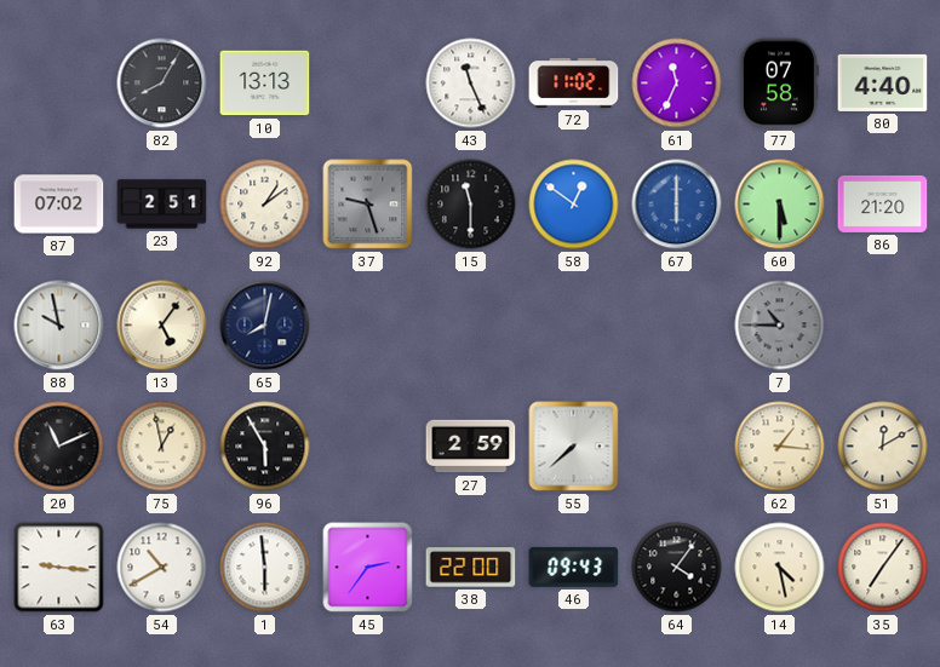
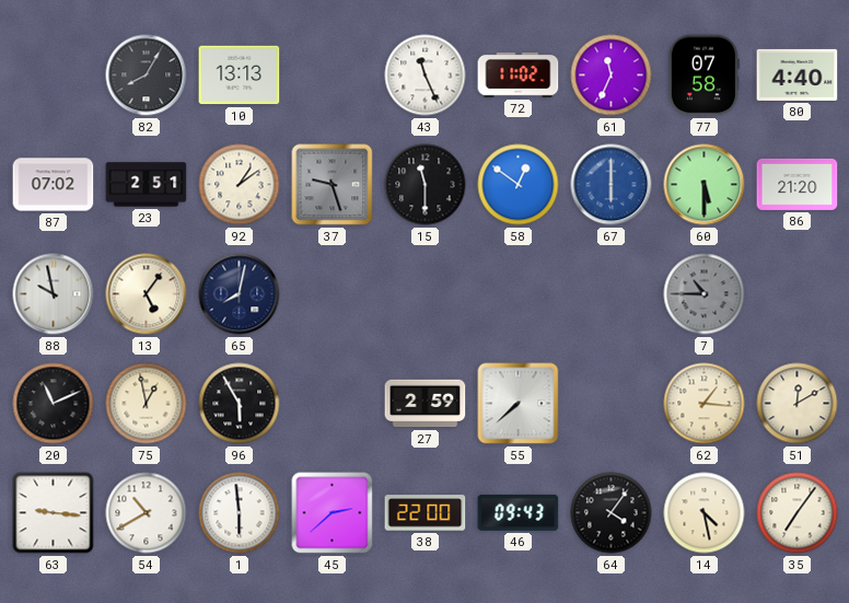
45: 2:36 -> 2:38 (333, 513)
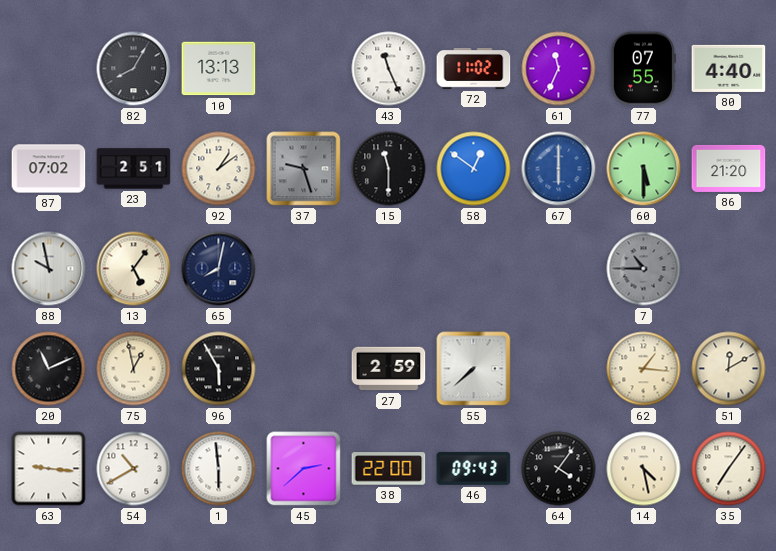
77: 07:58 -> 07:55 (643, 69)
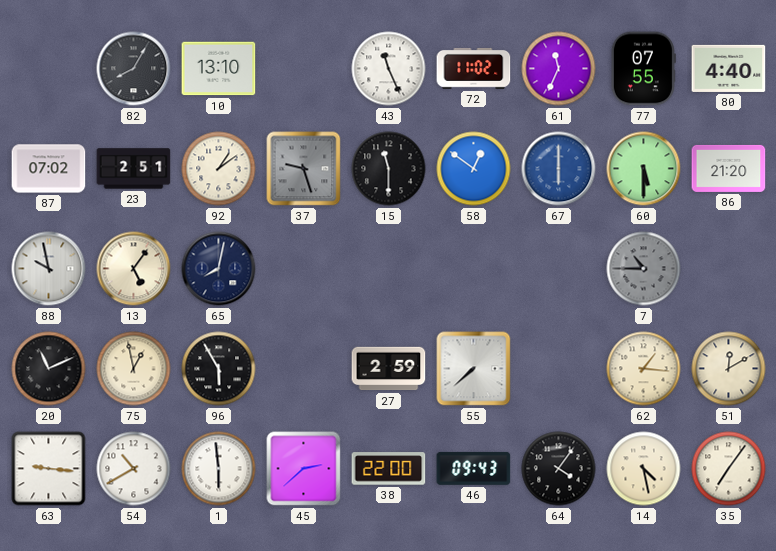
10: 13:13 -> 13:10 (219, 69)
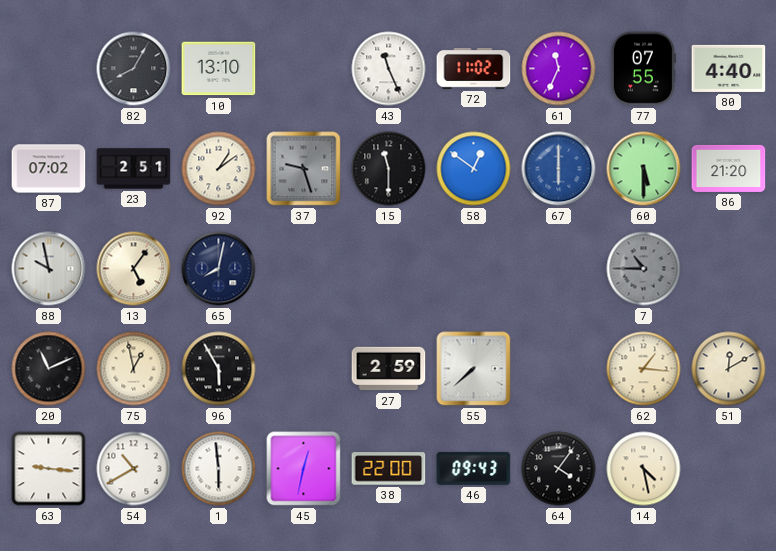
45: 2:38 -> 12:32 (304, 469)
35: 7:06 -> none (729, 469)
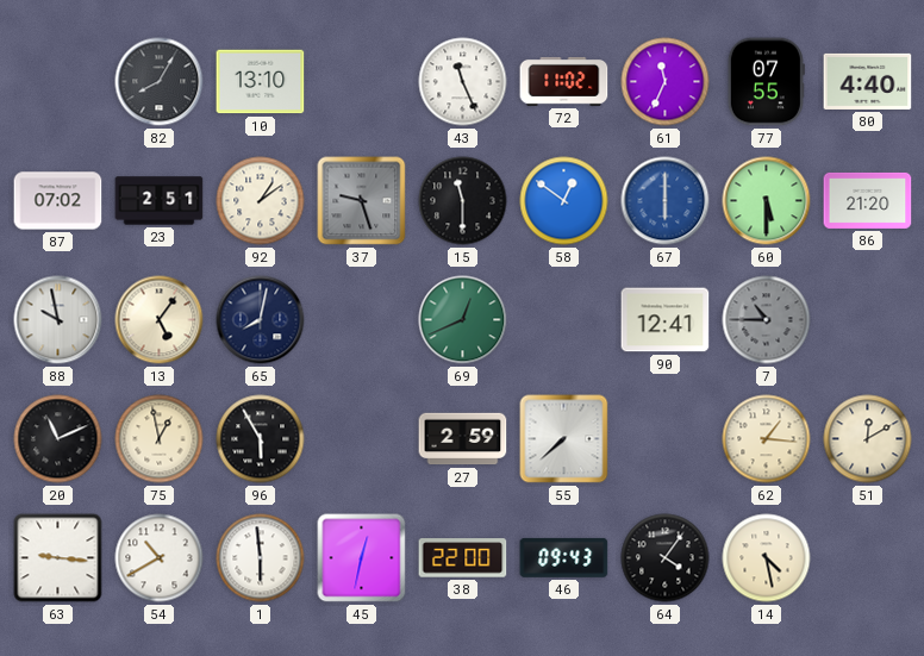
69: none -> 12:41 (463, 320)
90: none -> 12:41 (666, 320)
